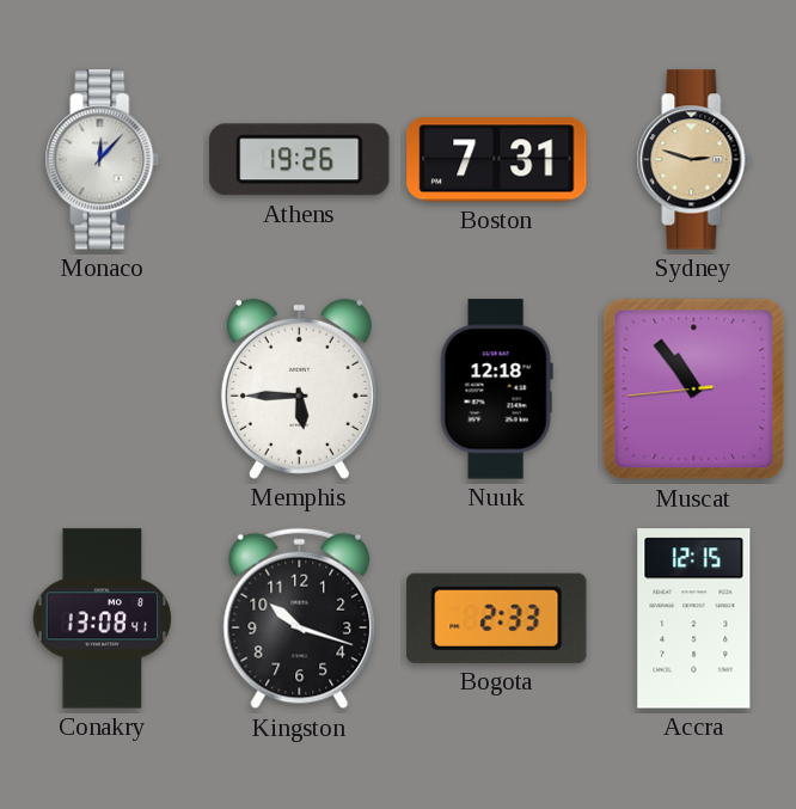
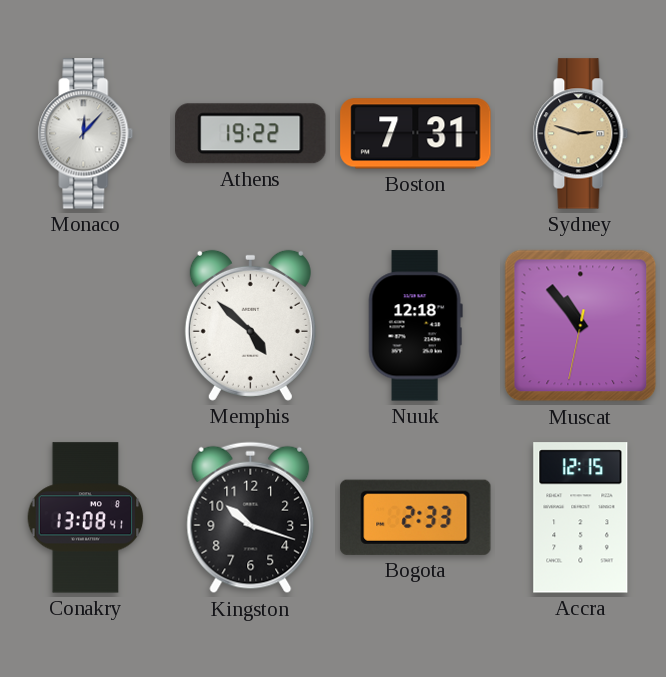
Athens: 19:26 -> 19:22 (251, 134)
Memphis: 5:45 -> 4:52 (250, 325)
Muscat: 10:53:44 -> 10:53:32 (581, 326)
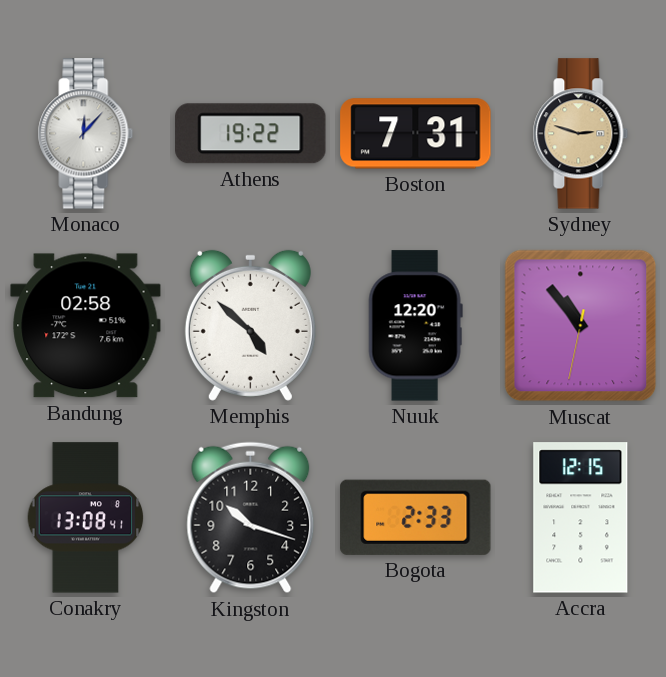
Bandung: none -> 02:58 (86, 326)
Nuuk: 12:18 -> 12:20 (415, 326)
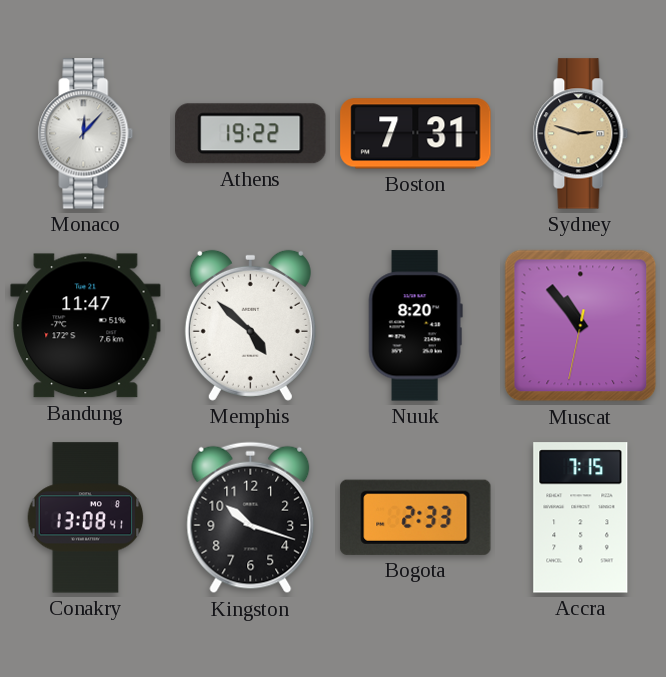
Bandung: 02:58 -> 11:47 (86, 326)
Nuuk: 12:20 -> 8:20 (415, 326)
Accra: 12:15 -> 7:15 (581, 518)
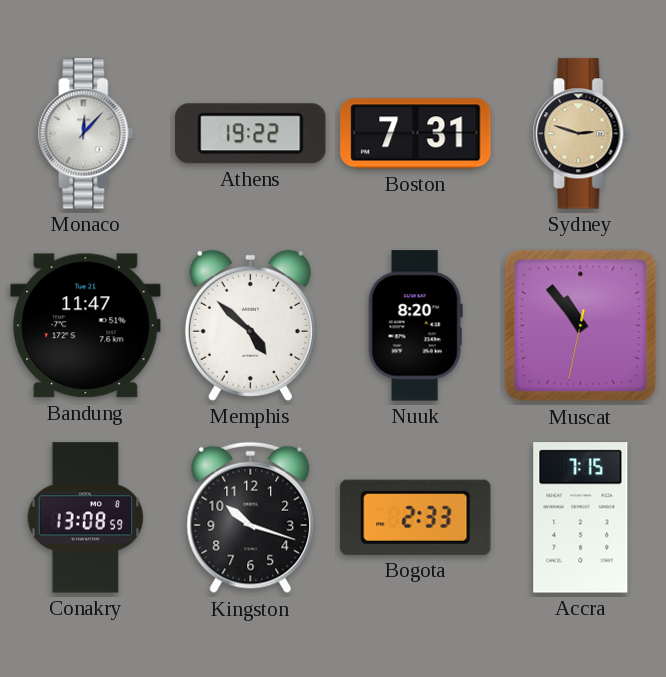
Conakry: 13:08:41 -> 13:08:59 (86, 518)
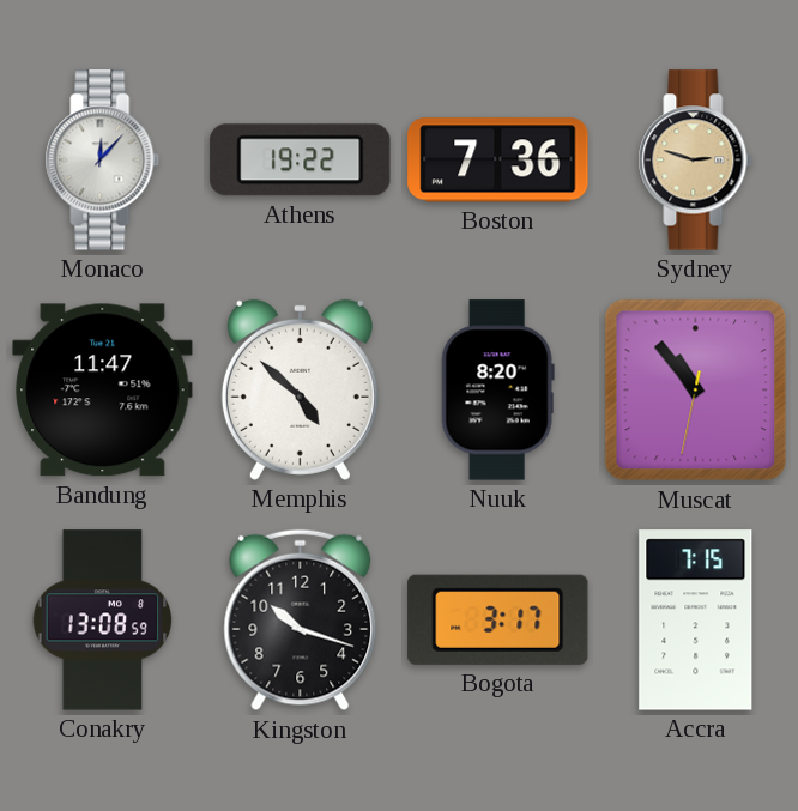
Boston: 7:31 -> 7:36 (498, 161)
Bogota: 2:33 -> 3:17 (498, 619)
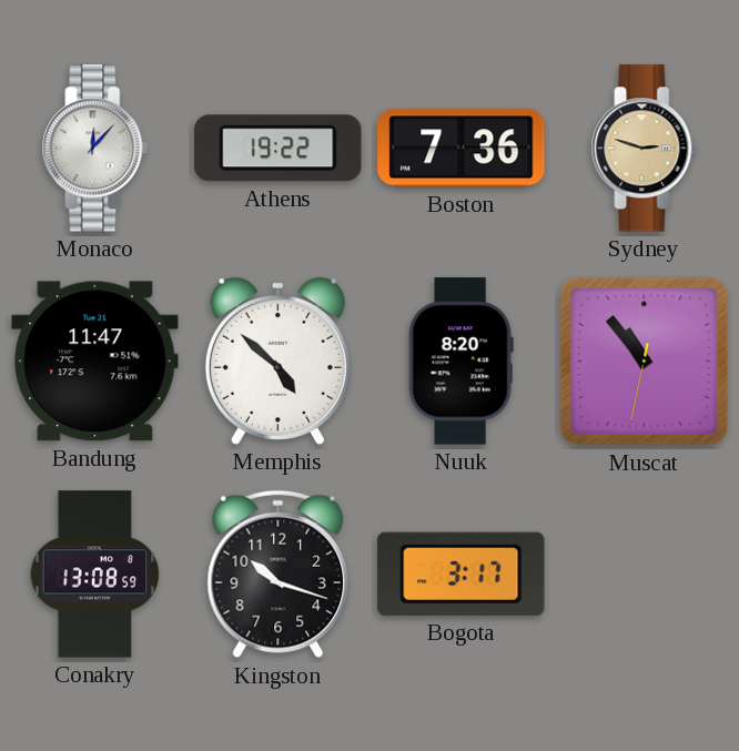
Accra: 7:15 -> none (696, 621)
